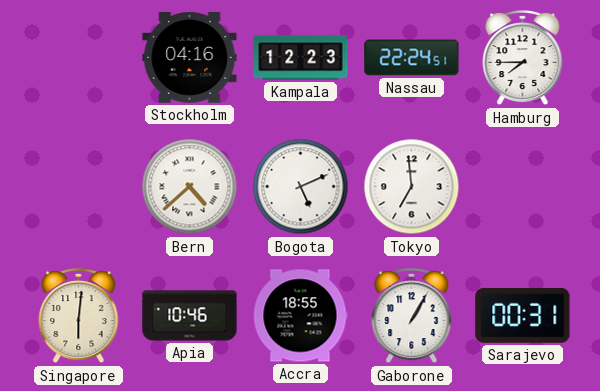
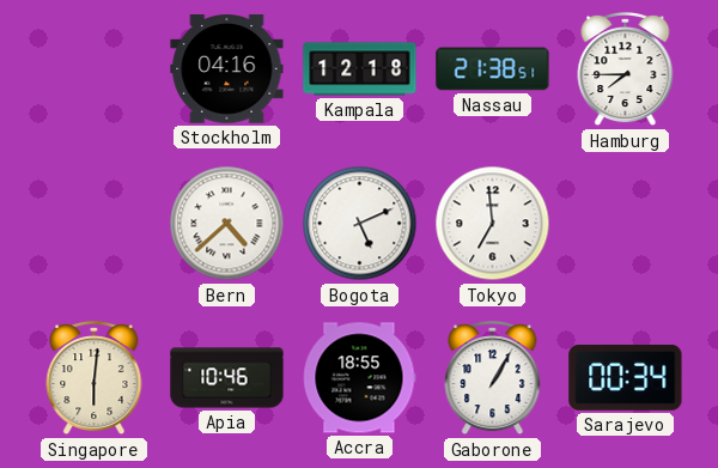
Kampala: 12:23 -> 12:18 (360, 69)
Nassau: 22:24 -> 21:38 (493, 69)
Sarajevo: 00:31 -> 00:34 (626, 378)
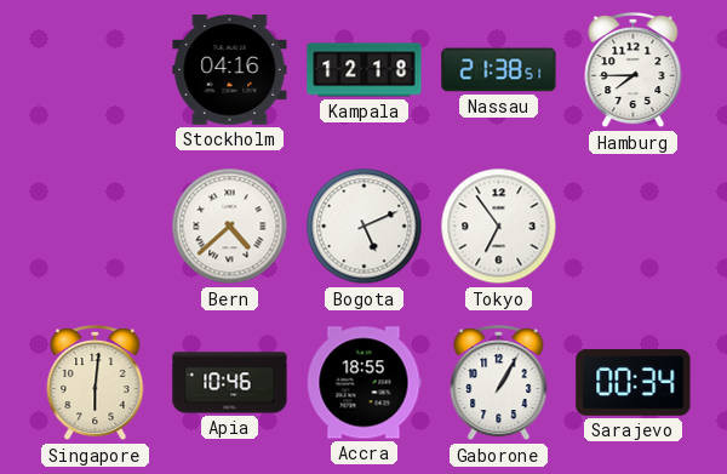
Tokyo: 6:59 -> 6:54 (499, 227)
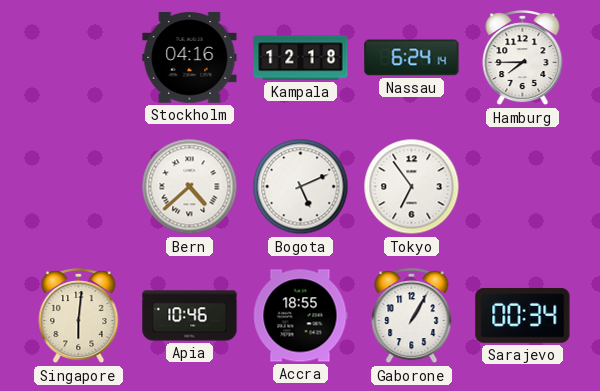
Nassau: 21:38 -> 6:24 (412, 58)
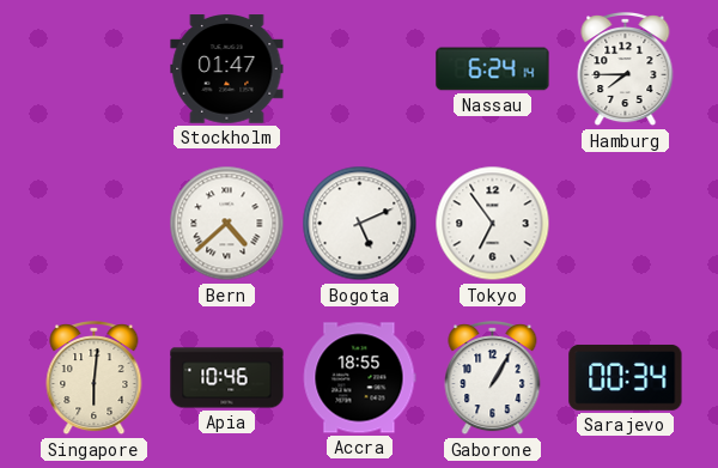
Stockholm: 04:16 -> 01:47 (227, 69)
Kampala: 12:18 -> none (301, 58)
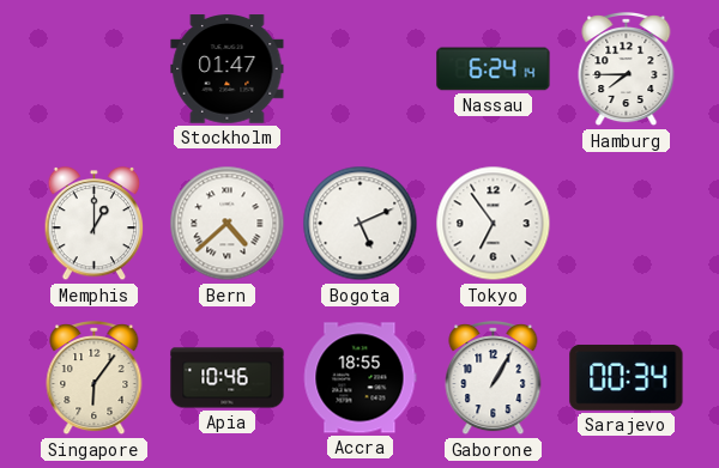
Memphis: none -> 1:00 (95, 224)
Singapore: 6:01 -> 6:06 (95, 379)
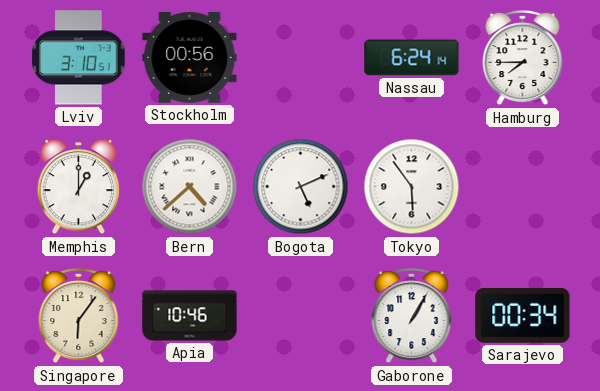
Lviv: none -> 3:10 (79, 58)
Stockholm: 01:47 -> 00:56 (190, 58)
Tokyo: 6:54 -> 5:54 (412, 187)
Accra: 18:55 -> none (359, 378)
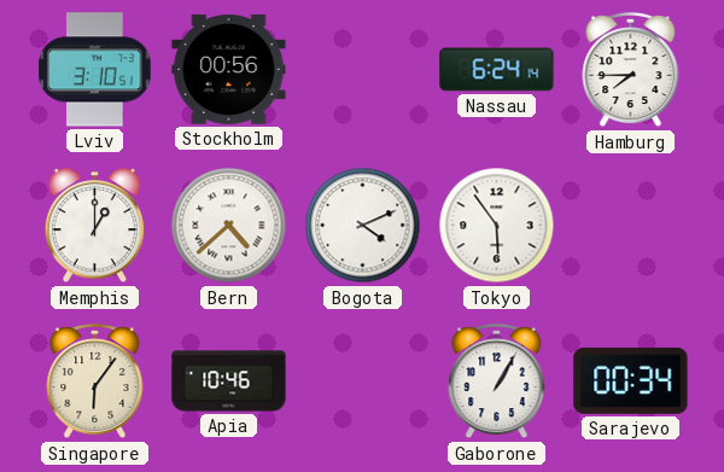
Bogota: 5:11 -> 4:11 (363, 226)
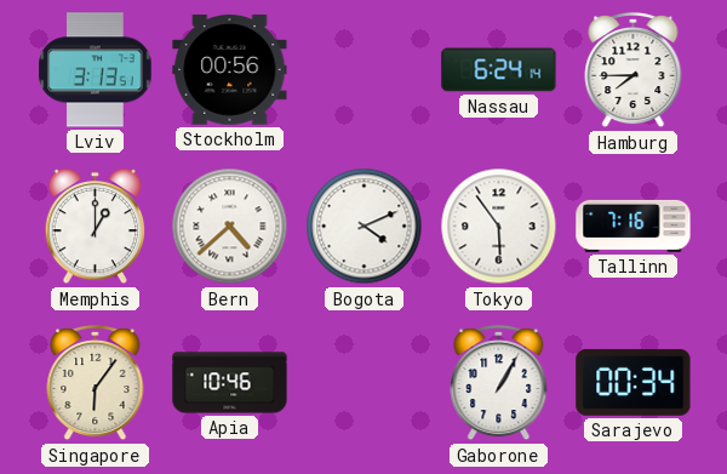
Lviv: 3:10 -> 3:13 (96, 70)
Tallinn: none -> 7:16 (634, 225)
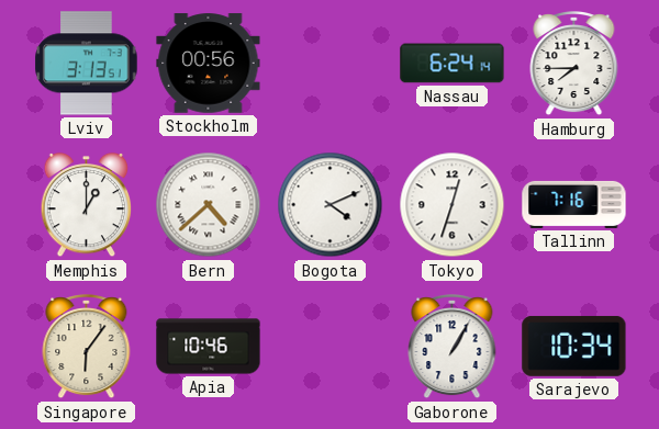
Tokyo: 5:54 -> 12:33 (453, 205)
Sarajevo: 00:34 -> 10:34 (574, 347)
